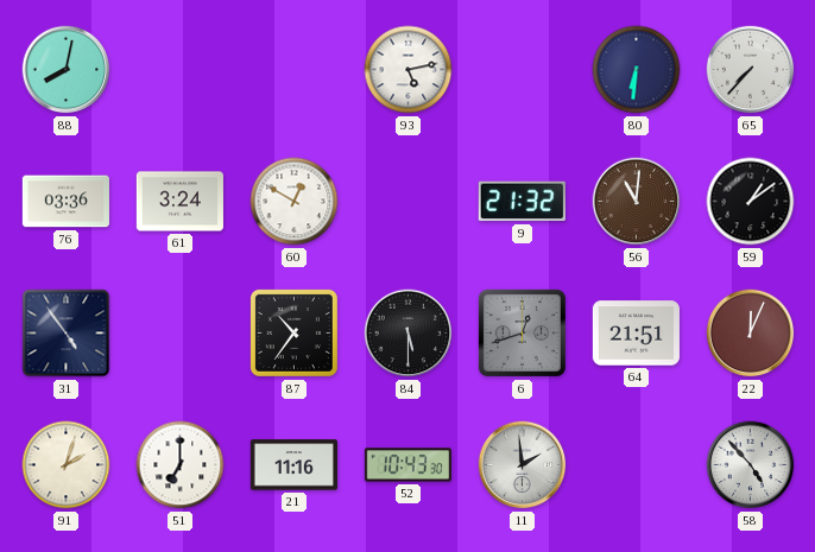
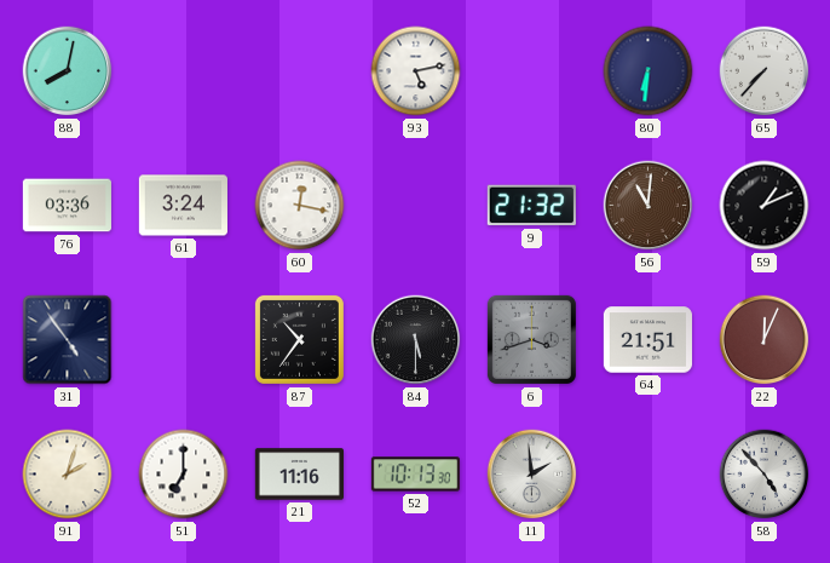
60: 12:50 -> 12:17 (300, 206)
59: 1:09 -> 1:11 (765, 206)
6: 12:42 -> 3:42 (531, 339)
52: 10:43 -> 10:13 (415, 475)
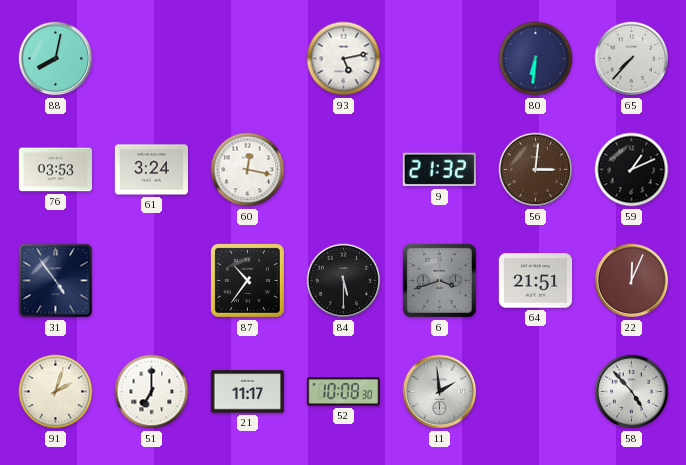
76: 03:36 -> 03:53 (55, 170)
56: 11:01 -> 3:01 (536, 170)
21: 11:16 -> 11:17 (247, 392)
52: 10:13 -> 10:08 (343, 392)
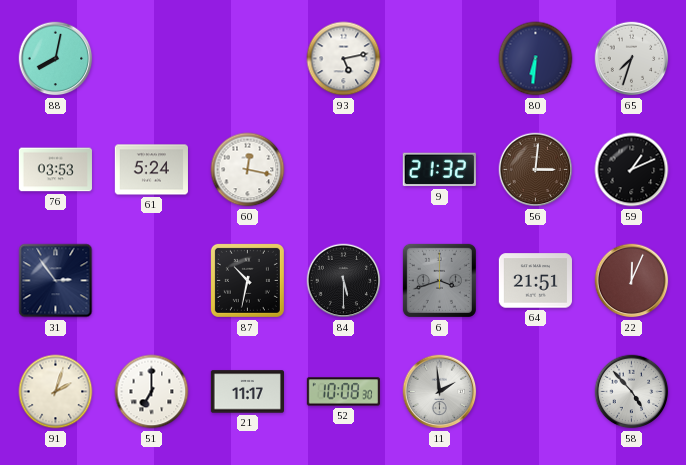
65: 7:37 -> 7:33 (632, 59)
61: 3:24 -> 5:24 (151, 170)
31: 4:54 -> 2:54 (56, 281)
87: 10:36 -> 10:32 (247, 280)
